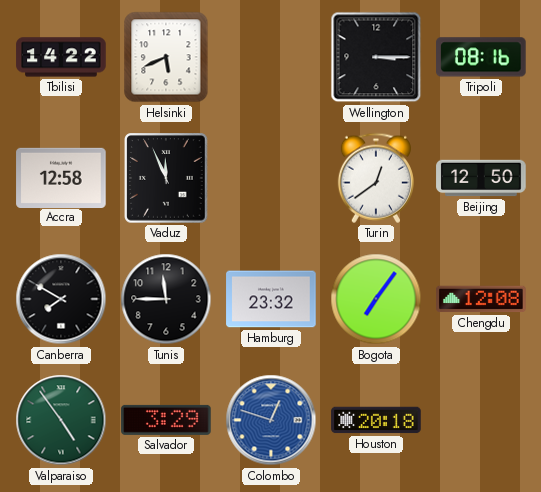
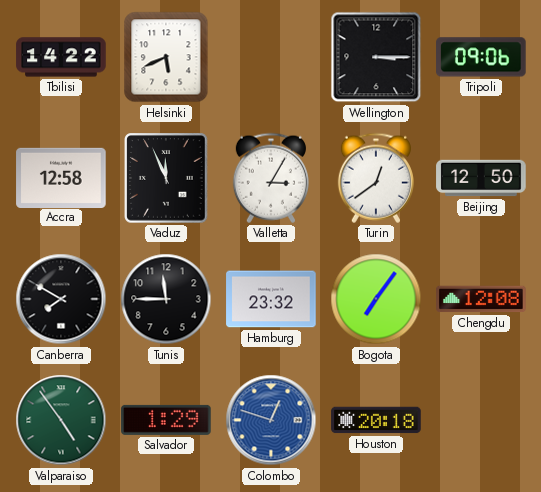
Tripoli: 08:16 -> 09:06 (481, 57)
Valletta: none -> 3:05 (271, 178)
Salvador: 3:29 -> 1:29 (166, 420)
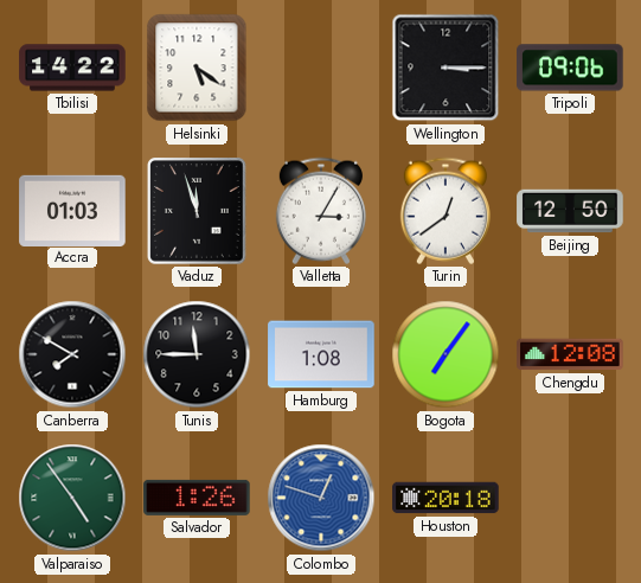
Helsinki: 5:41 -> 5:21 (197, 68)
Accra: 12:58 -> 01:03 (72, 210)
Vaduz: 11:56 -> 11:57 (197, 211)
Hamburg: 23:32 -> 1:08 (321, 354)
Salvador: 1:29 -> 1:26 (197, 498)
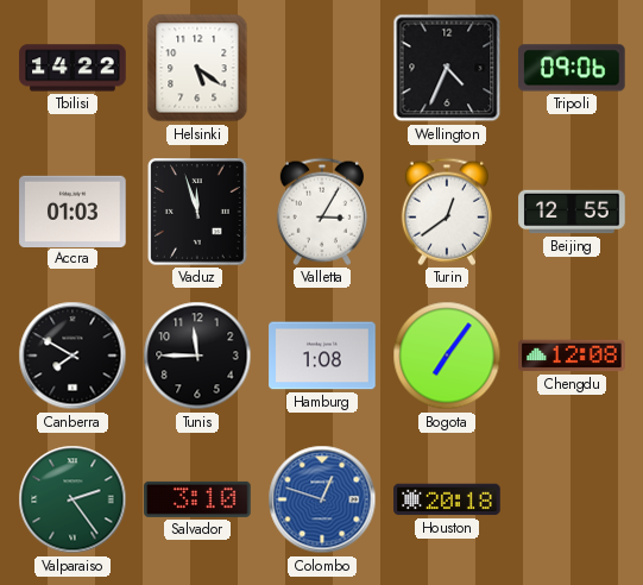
Wellington: 3:15 -> 4:34 (447, 68)
Beijing: 12:50 -> 12:55 (572, 212)
Valparaiso: 4:54 -> 2:24 (73, 499)
Salvador: 1:26 -> 3:10 (197, 499)
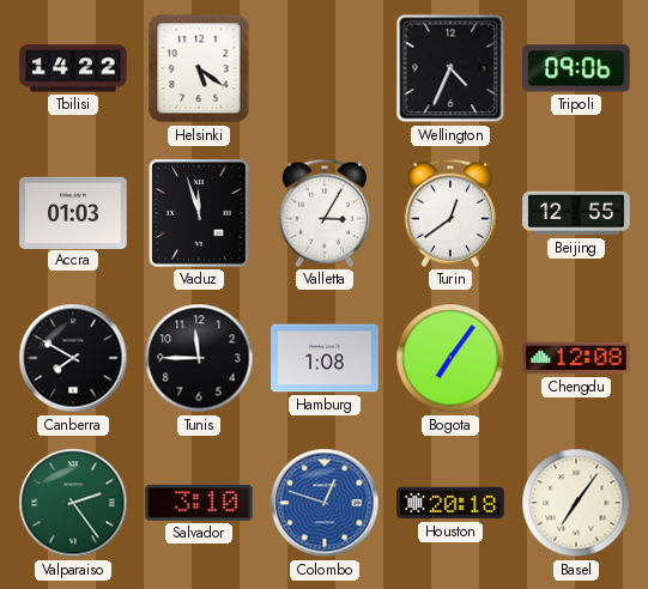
Basel: none -> 7:06 (576, 503)
